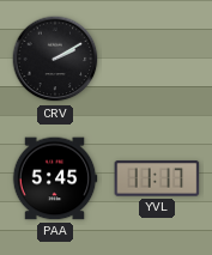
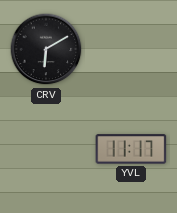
CRV: 2:10 -> 6:10 (46, 49)
PAA: 5:45 -> none (55, 178)
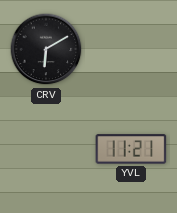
YVL: 11:17 -> 11:21 (131, 149)
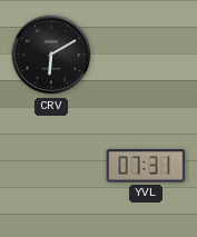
YVL: 11:21 -> 07:31 (146, 166)
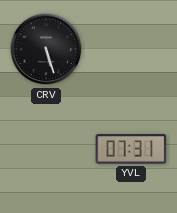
CRV: 6:10 -> 5:27 (46, 49)
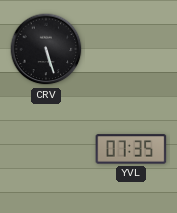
YVL: 07:31 -> 07:35 (131, 149)
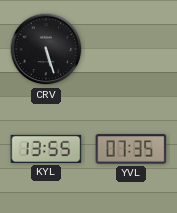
KYL: none -> 13:55 (46, 149)
